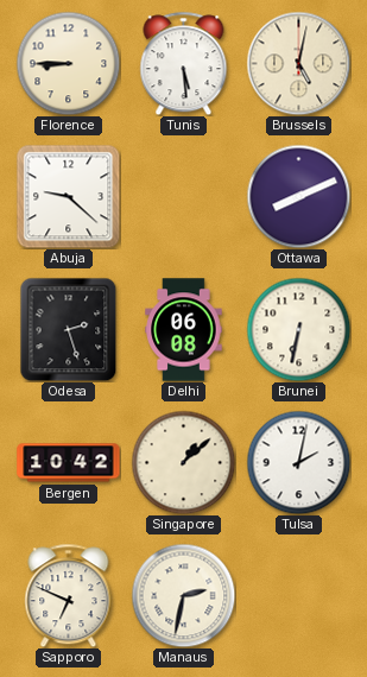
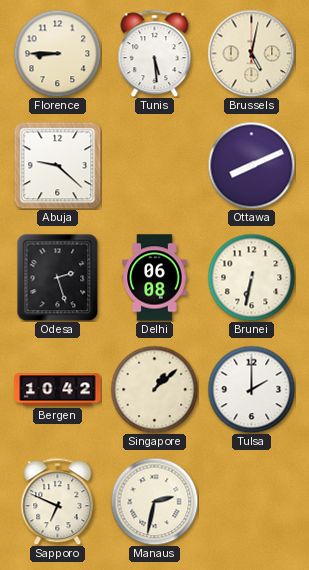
Tulsa: 2:02 -> 2:00 (251, 389)
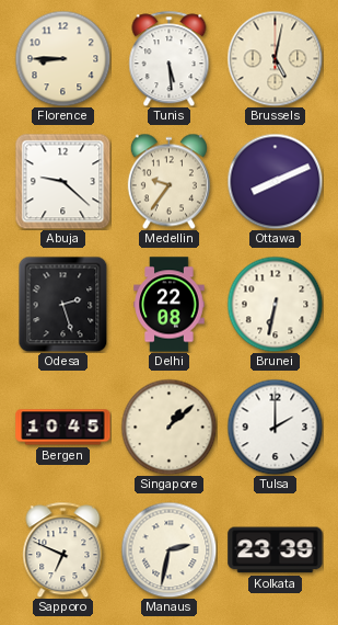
Medellin: none -> 9:36 (168, 181)
Delhi: 06:08 -> 22:08 (170, 305)
Bergen: 10:42 -> 10:45 (63, 428)
Kolkata: none -> 23:39 (276, 550)
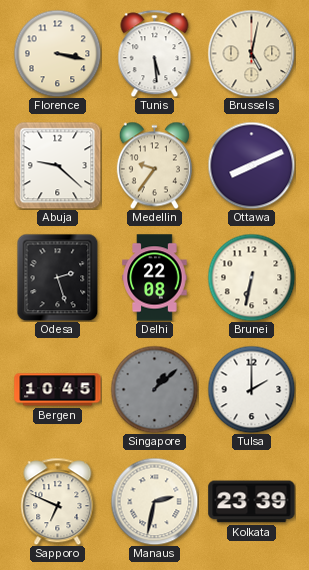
Florence: 8:45 -> 3:17 (57, 53)
Singapore dial: cream -> grey (154, 389)
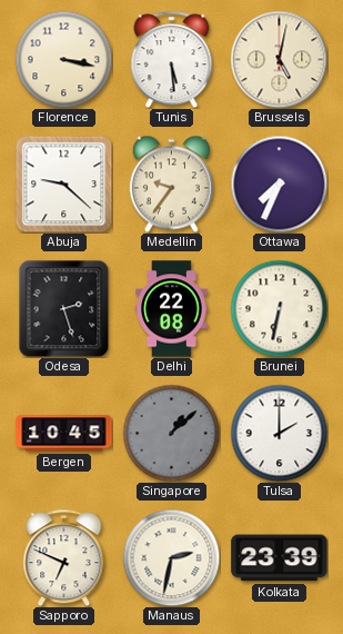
Ottawa: 8:11 -> 7:34 (279, 184)
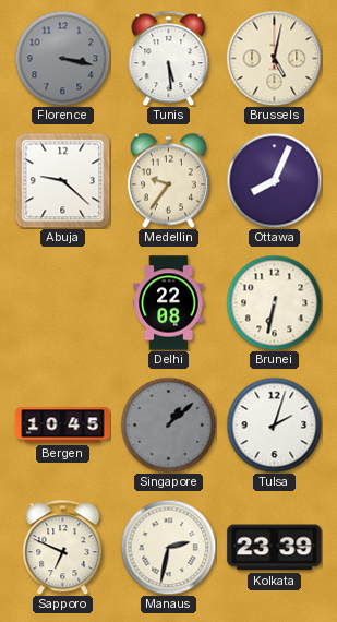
Florence dial: cream -> grey (62, 58)
Ottawa: 7:34 -> 8:04 (274, 180)
Odesa: 2:27 -> none (64, 308)
Tulsa: 2:00 -> 2:03 (274, 424)
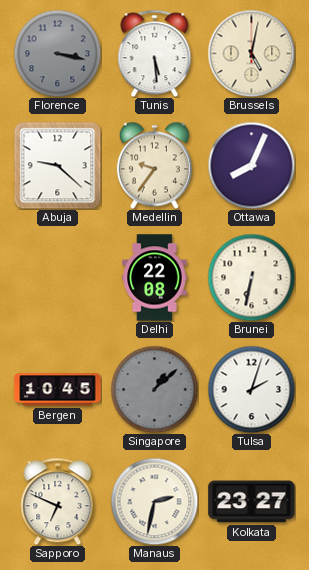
Kolkata: 23:39 -> 23:27 (252, 502)
